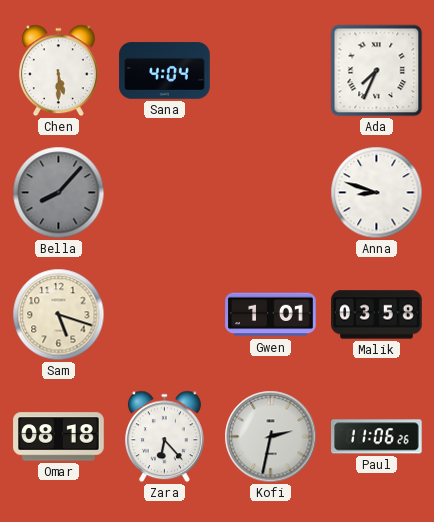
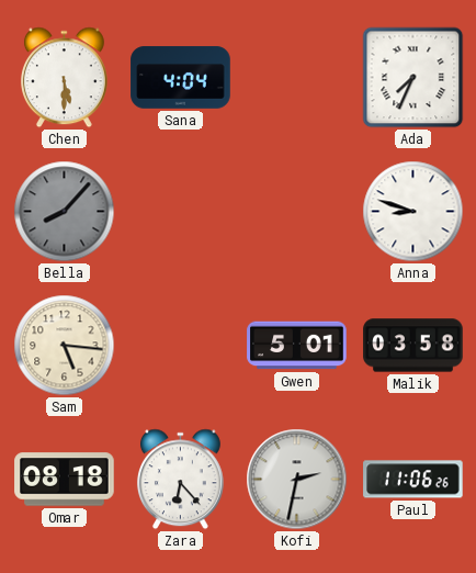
Sam: 5:18 -> 5:16 (65, 346)
Gwen: 1:01 -> 5:01 (297, 346)
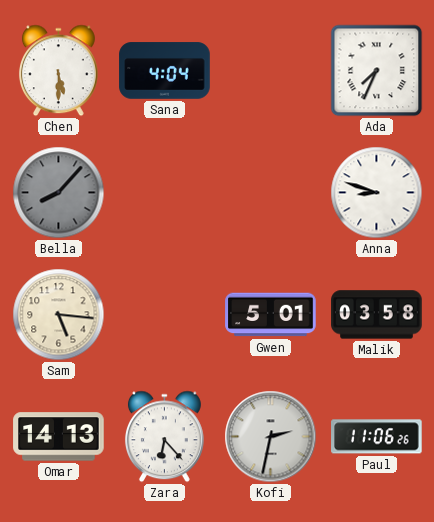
Omar: 08:18 -> 14:13 (59, 437)
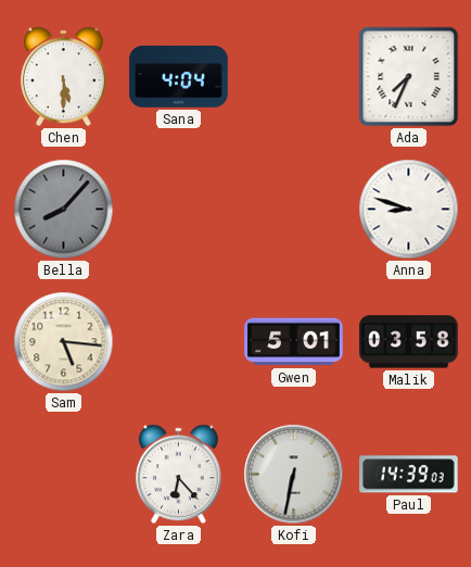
Omar: 14:13 -> none (59, 437)
Kofi: 2:32 -> 6:32 (294, 475)
Paul: 11:06 -> 14:39 (409, 475)
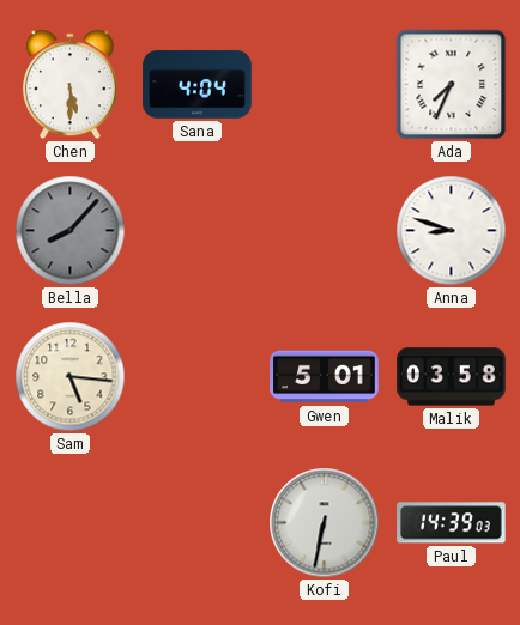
Zara: 6:23 -> none (178, 475)
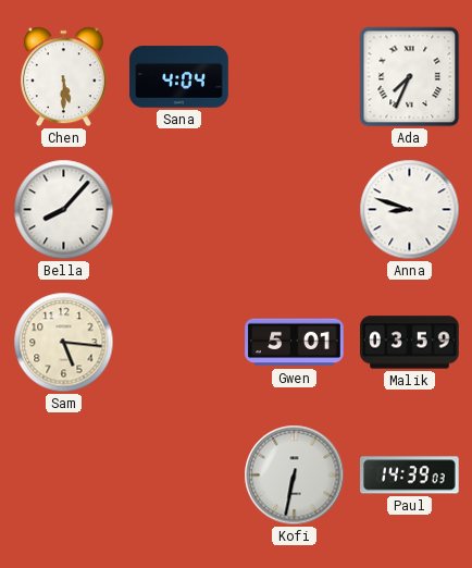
Bella dial: grey -> white (64, 210)
Malik: 03:58 -> 03:59 (410, 343)
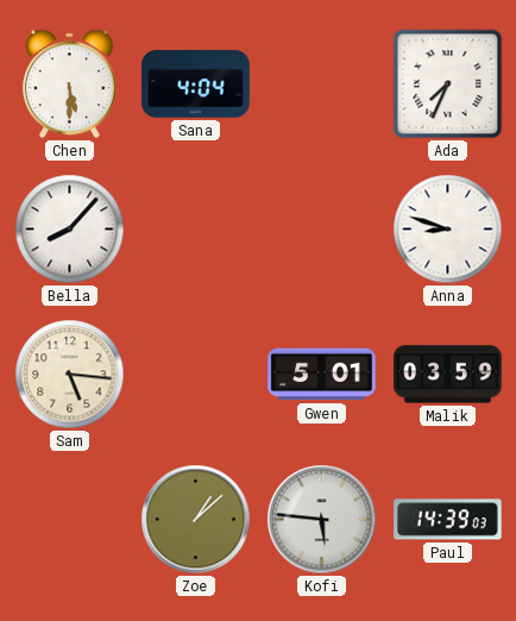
Zoe: none -> 1:08 (196, 520)
Kofi: 6:32 -> 5:46 (322, 520)
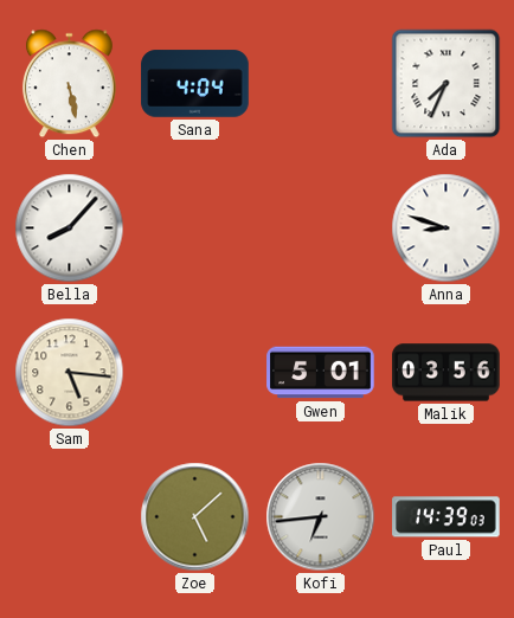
Chen: 5:30 -> 5:28 (69, 84)
Malik: 03:59 -> 03:56 (446, 373)
Zoe: 1:08 -> 5:08 (195, 517)
Kofi: 5:46 -> 6:44 (321, 517)
